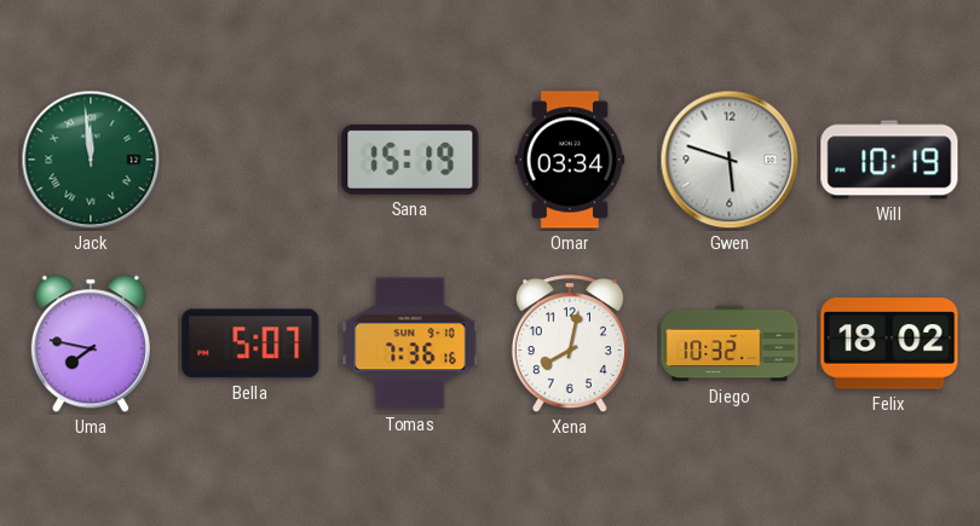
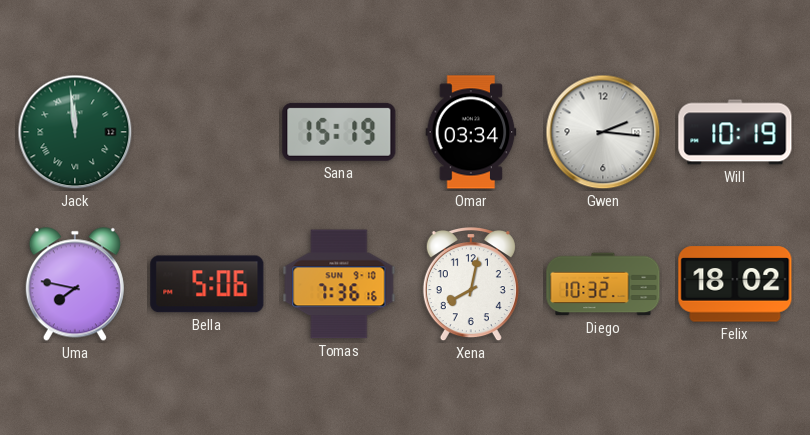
Gwen: 5:48 -> 2:16 (603, 132)
Bella: 5:07 -> 5:06 (207, 284)
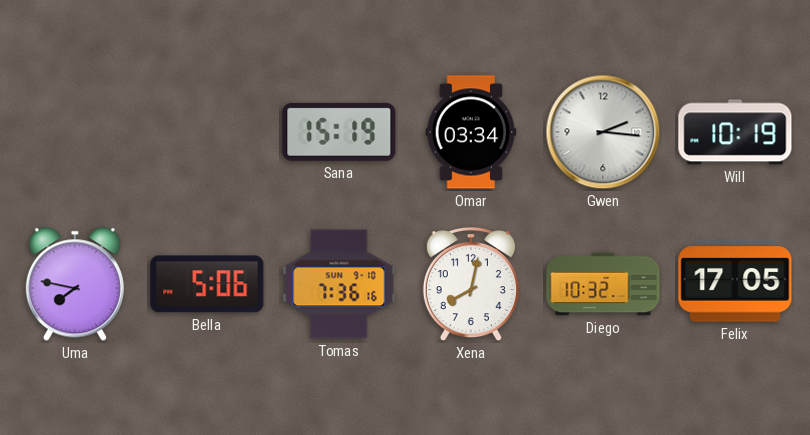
Jack: 11:59 -> none (75, 132)
Felix: 18:02 -> 17:05 (735, 284)
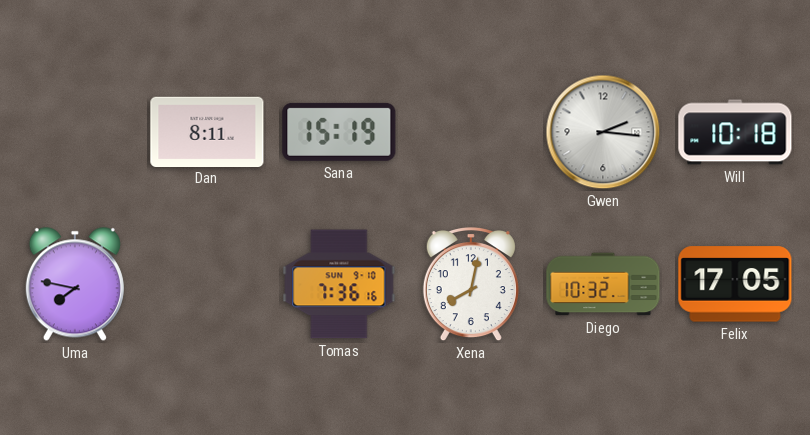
Dan: none -> 8:11 (207, 131)
Omar: 03:34 -> none (471, 132)
Will: 10:19 -> 10:18 (735, 132)
Bella: 5:06 -> none (207, 284)
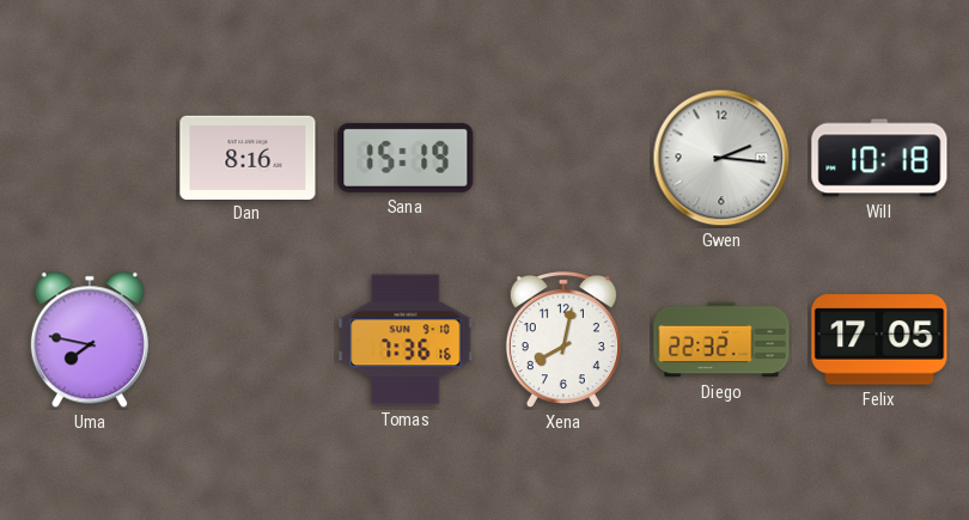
Dan: 8:11 -> 8:16 (248, 157)
Diego: 10:32 -> 22:32 (721, 339)
